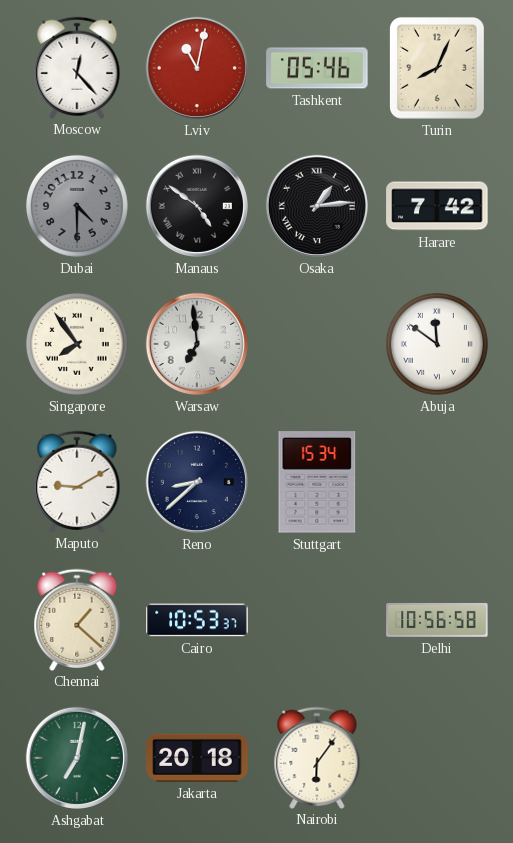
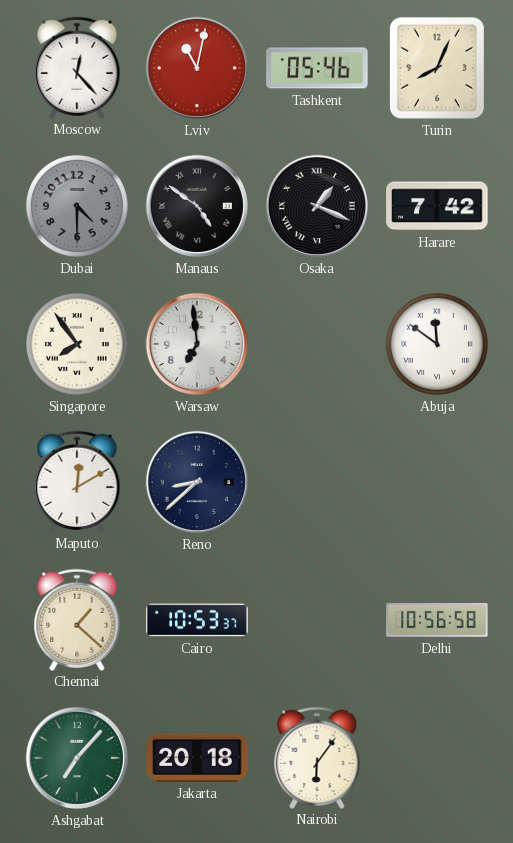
Osaka: 1:14 -> 1:19 (317, 206)
Maputo: 9:10 -> 12:10 (77, 481)
Stuttgart: 15:34 -> none (317, 482)
Ashgabat: 7:02 -> 7:07 (77, 758)
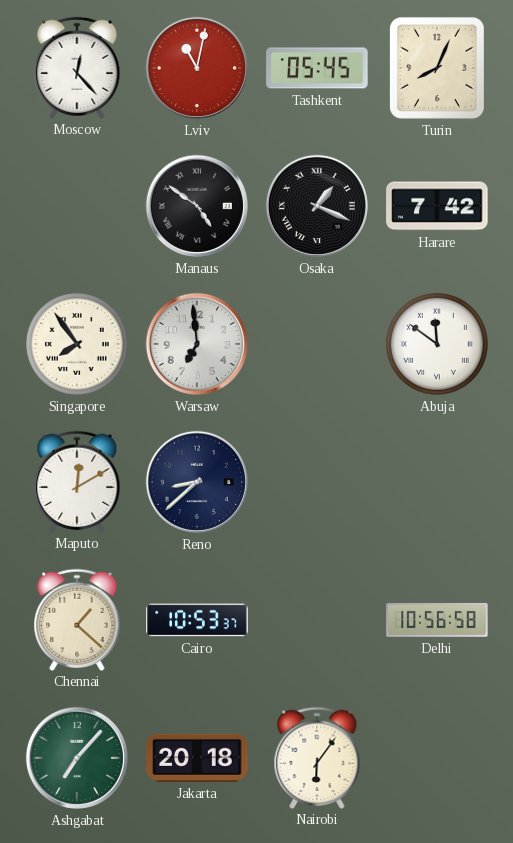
Tashkent: 05:46 -> 05:45 (317, 68)
Dubai: 4:30 -> none (77, 206)
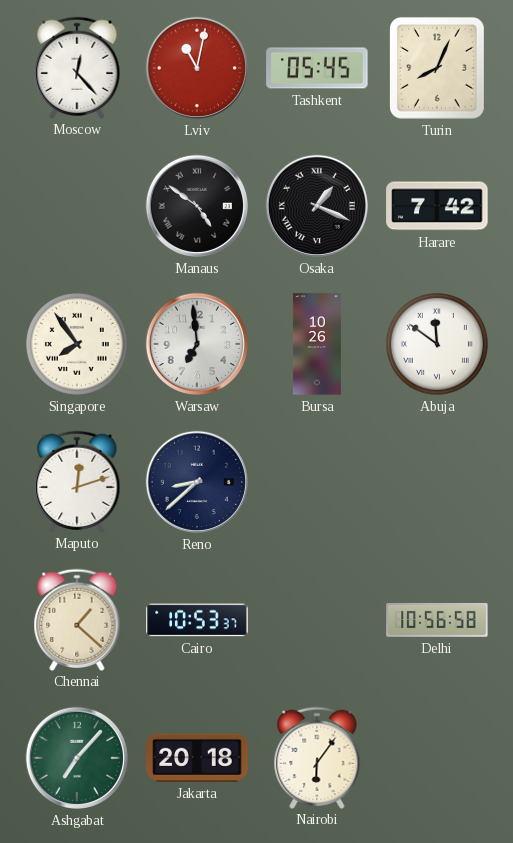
Bursa: none -> 10:26 (317, 344)
Maputo: 12:10 -> 12:12 (77, 481)
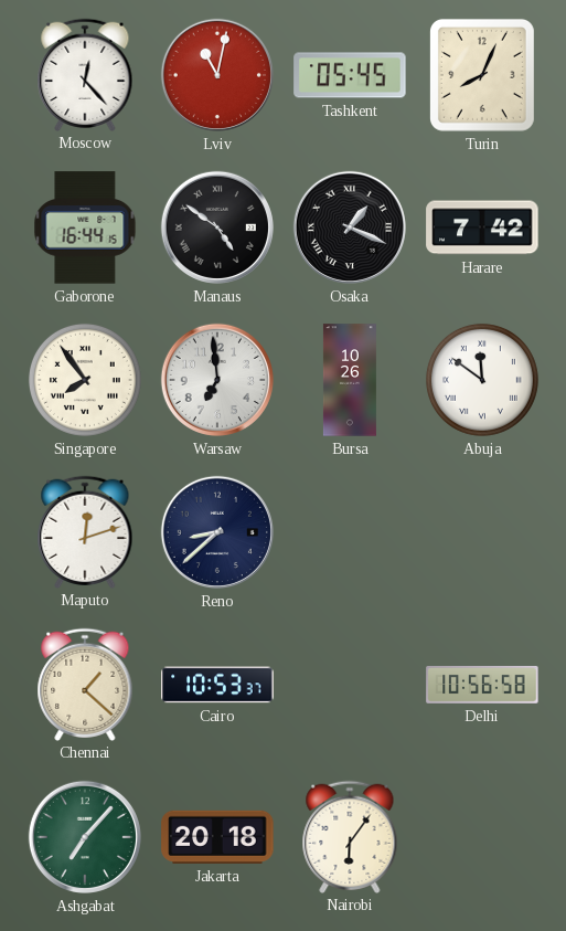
Gaborone: none -> 16:44 (85, 228)
